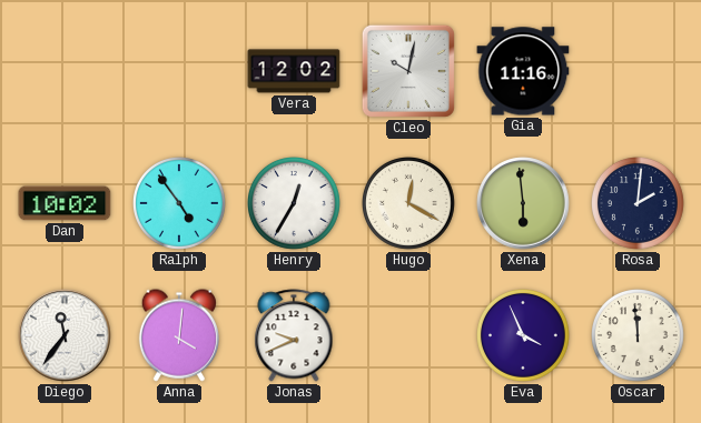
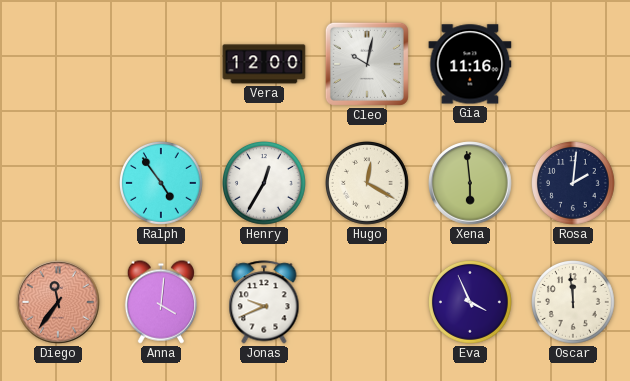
Vera: 12:02 -> 12:00 (264, 64)
Dan: 10:02 -> none (65, 203)
Diego dial: white -> salmon (58, 302)
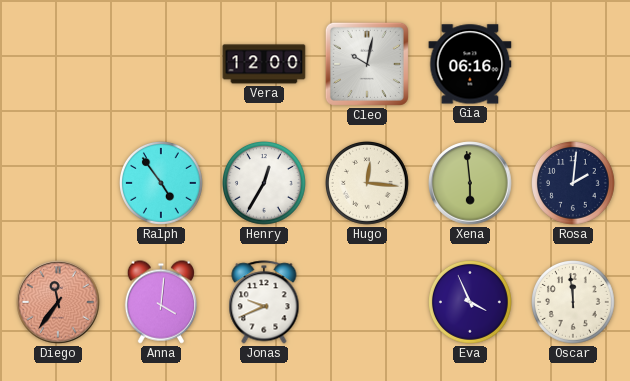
Gia: 11:16 -> 06:16 (470, 64)
Hugo: 12:20 -> 12:16 (368, 184)
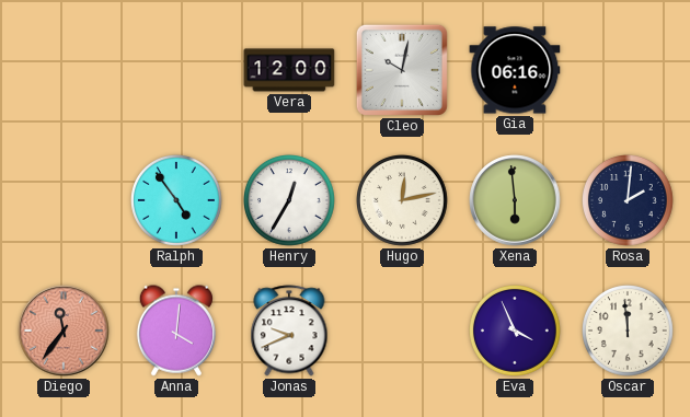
Hugo: 12:16 -> 12:13 (403, 201)
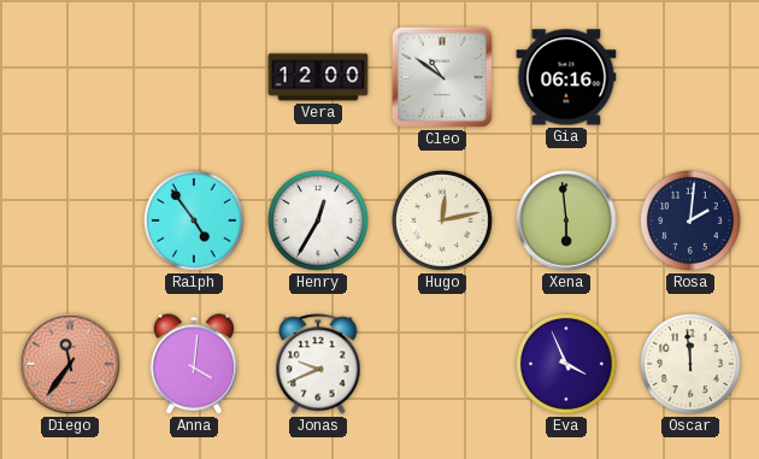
Cleo: 10:02 -> 10:51 (442, 77)
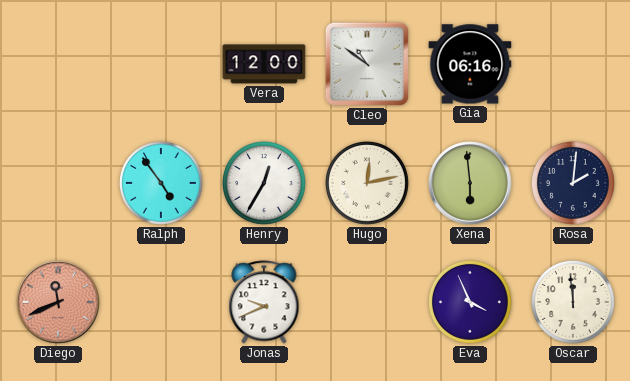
Diego: 11:36 -> 11:41 (58, 302)
Anna: 4:01 -> none (193, 364)
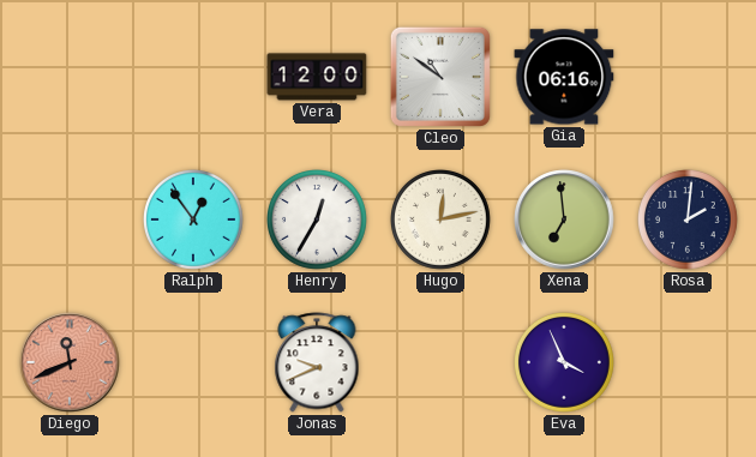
Ralph: 4:54 -> 12:54 (194, 221)
Xena: 5:59 -> 6:59 (564, 220)
Oscar: 11:59 -> none (574, 303)
